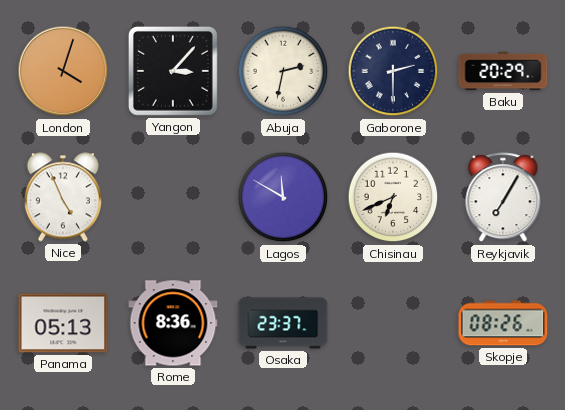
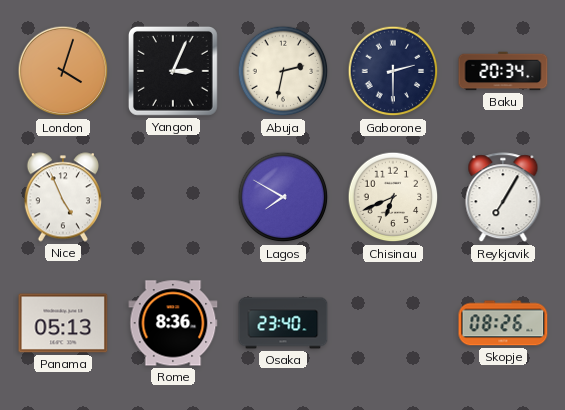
Yangon: 3:07 -> 3:04 (173, 71)
Baku: 20:29 -> 20:34 (503, 71)
Lagos: 11:50 -> 7:50 (283, 197)
Osaka: 23:37 -> 23:40 (283, 323)
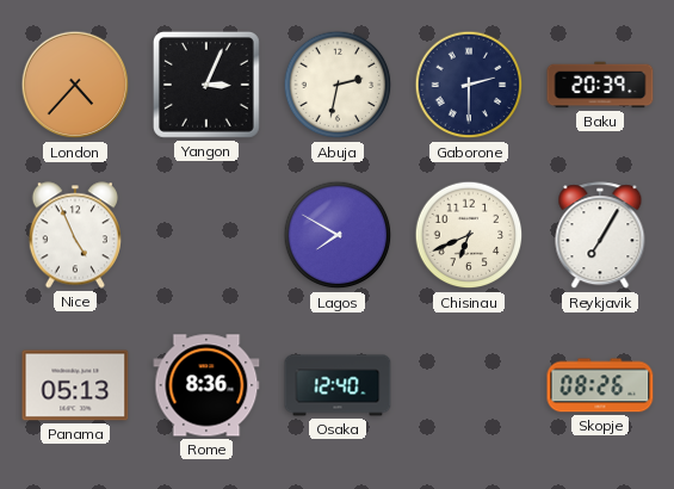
London: 4:03 -> 4:37 (75, 85)
Baku: 20:34 -> 20:39 (600, 85)
Osaka: 23:40 -> 12:40 (338, 385)
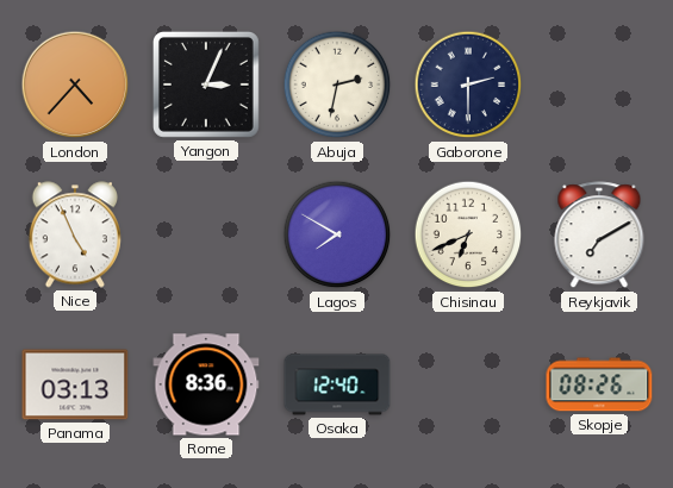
Baku: 20:39 -> none (600, 85)
Reykjavik: 7:05 -> 7:10 (599, 236)
Panama: 05:13 -> 03:13 (75, 384)
